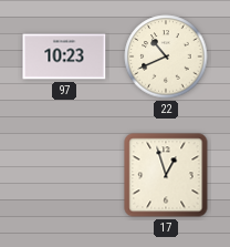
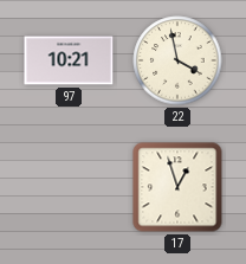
97: 10:23 -> 10:21 (69, 60)
22: 10:41 -> 3:58 (177, 60)
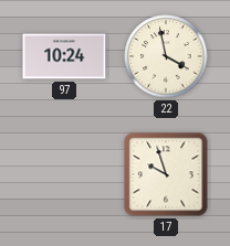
97: 10:21 -> 10:24 (64, 56)
17: 12:57 -> 9:57 (166, 174)
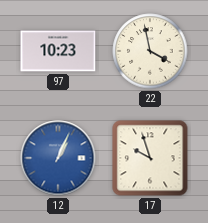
97: 10:24 -> 10:23 (58, 51)
12: none -> 1:04 (58, 158)
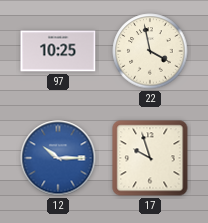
97: 10:23 -> 10:25 (58, 51)
12: 1:04 -> 10:15 (58, 158)
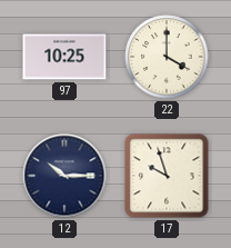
22: 3:58 -> 4:00 (167, 57)
12 dial: blue -> navy (64, 176)
